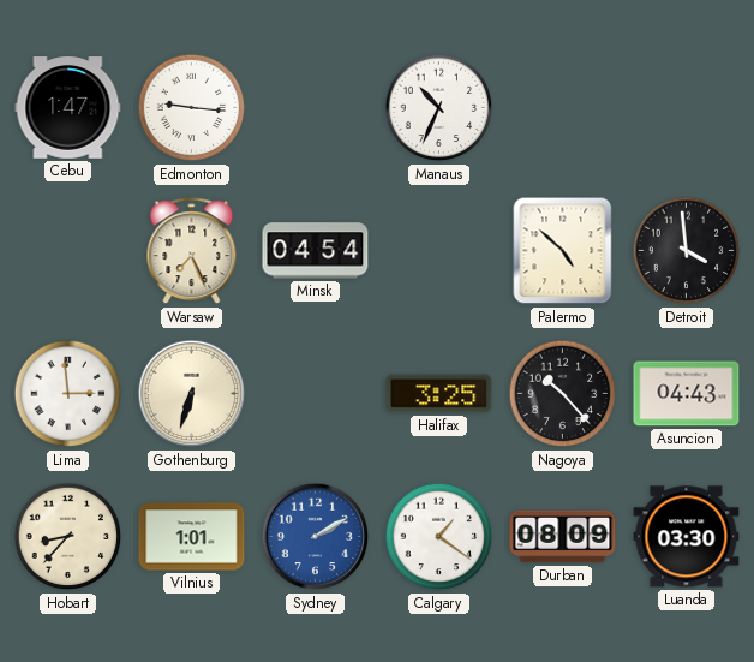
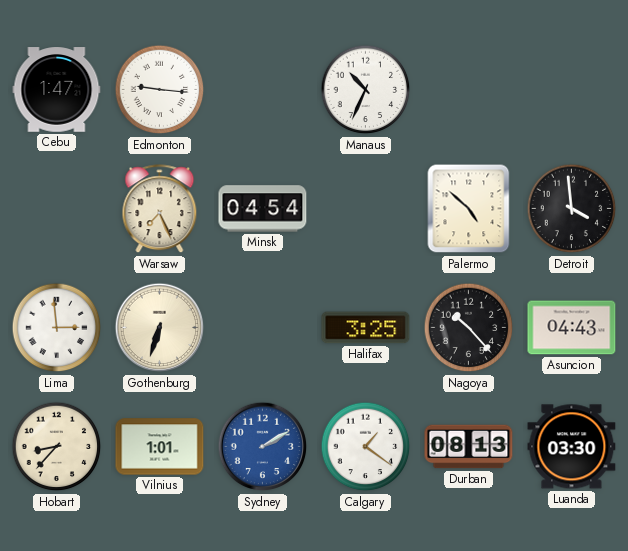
Durban: 08:09 -> 08:13 (469, 447)
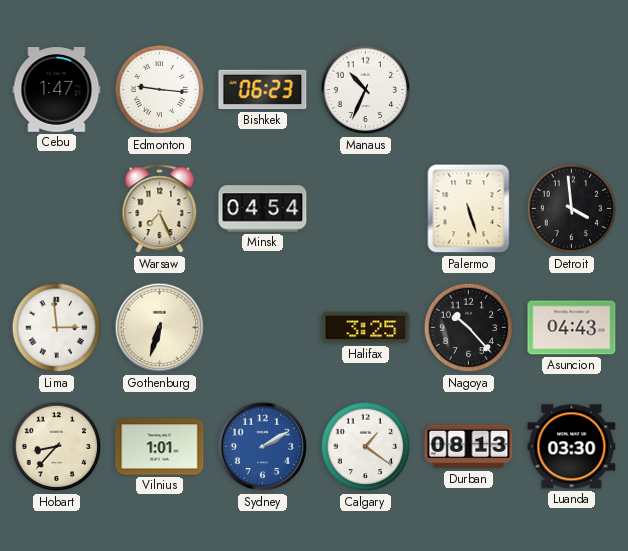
Bishkek: none -> 06:23 (263, 90)
Palermo: 4:52 -> 5:27 (469, 209)
